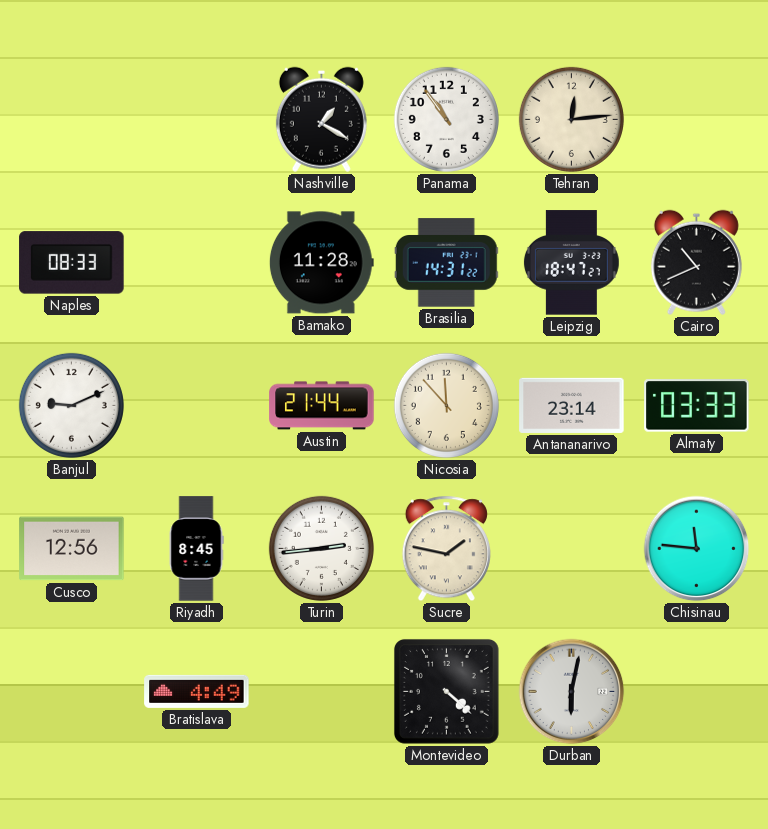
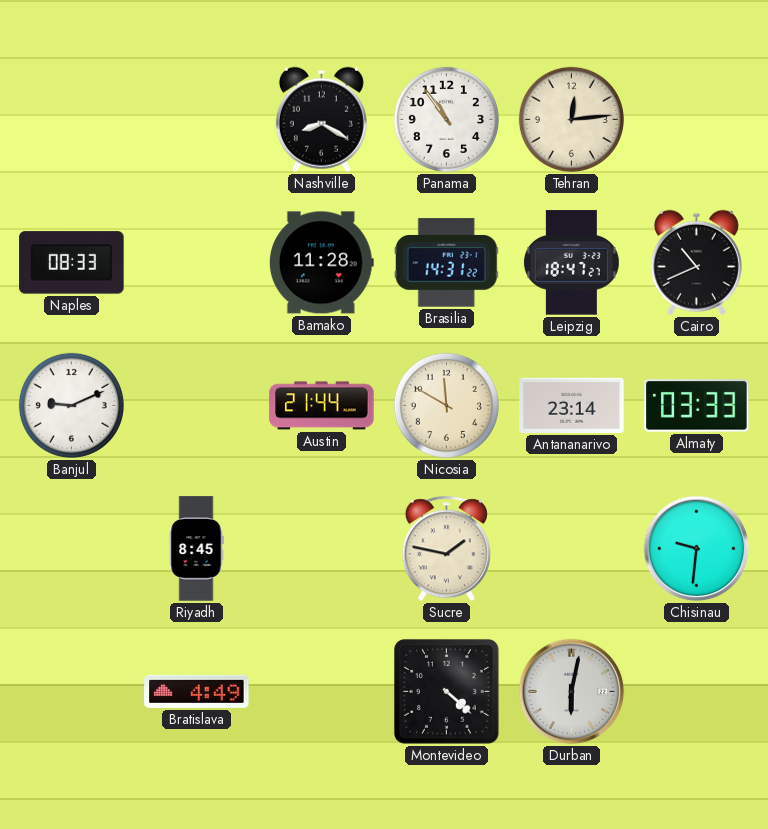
Nashville: 1:20 -> 8:20 (321, 119)
Nicosia: 11:53 -> 11:50 (446, 405)
Cusco: 12:56 -> none (72, 549)
Turin: 2:44 -> none (321, 548)
Chisinau: 11:46 -> 9:31 (697, 549)
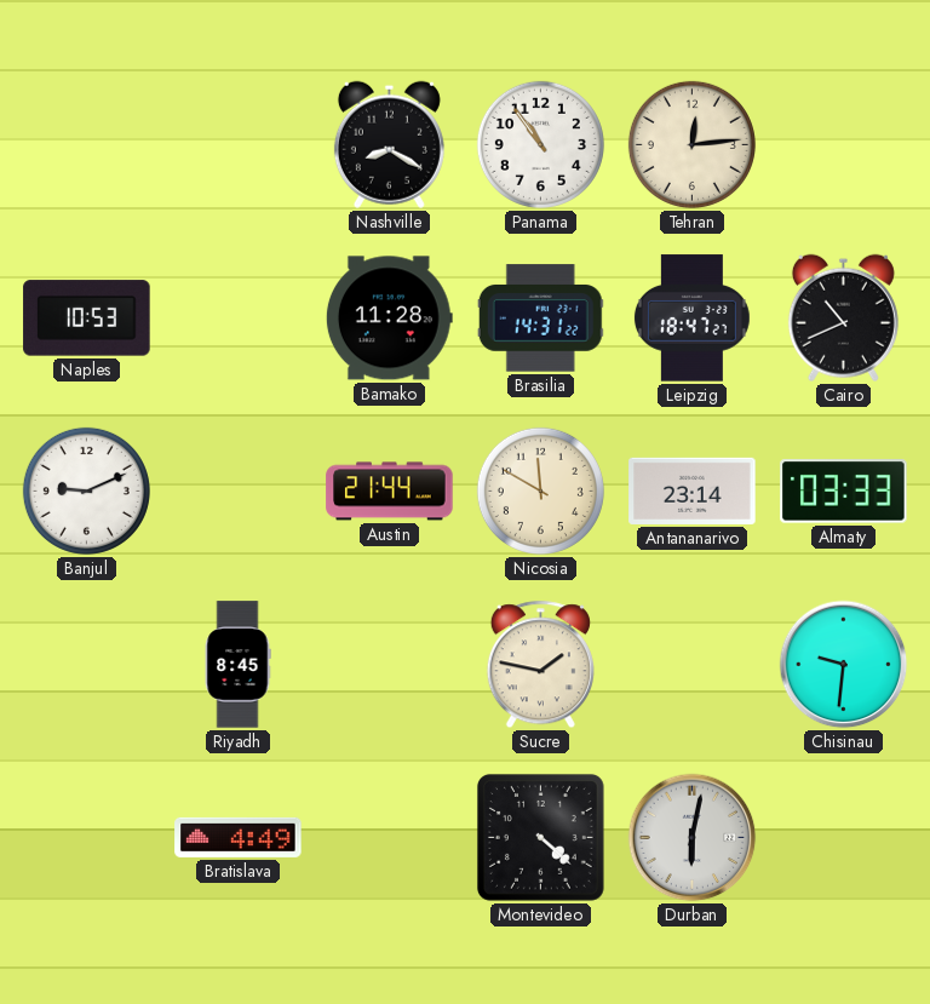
Naples: 08:33 -> 10:53 (87, 319)
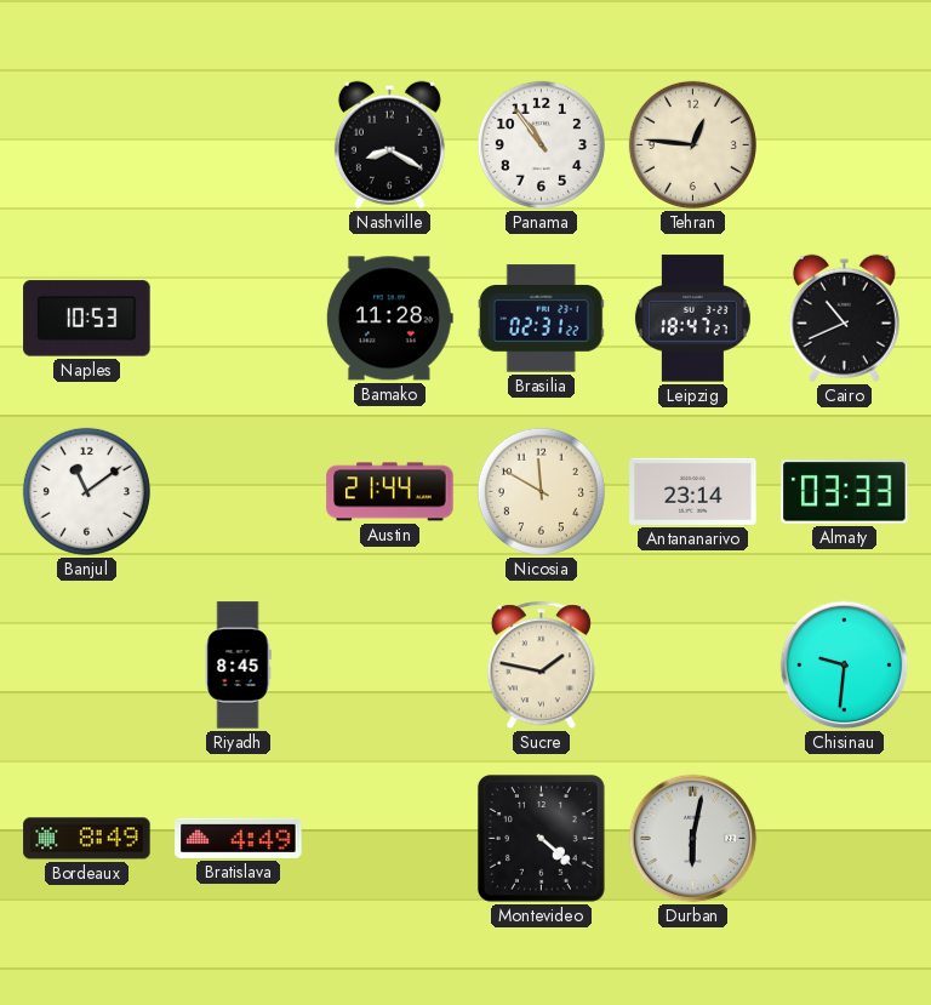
Tehran: 12:14 -> 12:46 (692, 144)
Brasilia: 14:31 -> 02:31 (541, 319)
Banjul: 9:11 -> 11:09 (86, 491)
Bordeaux: none -> 8:49 (87, 839)
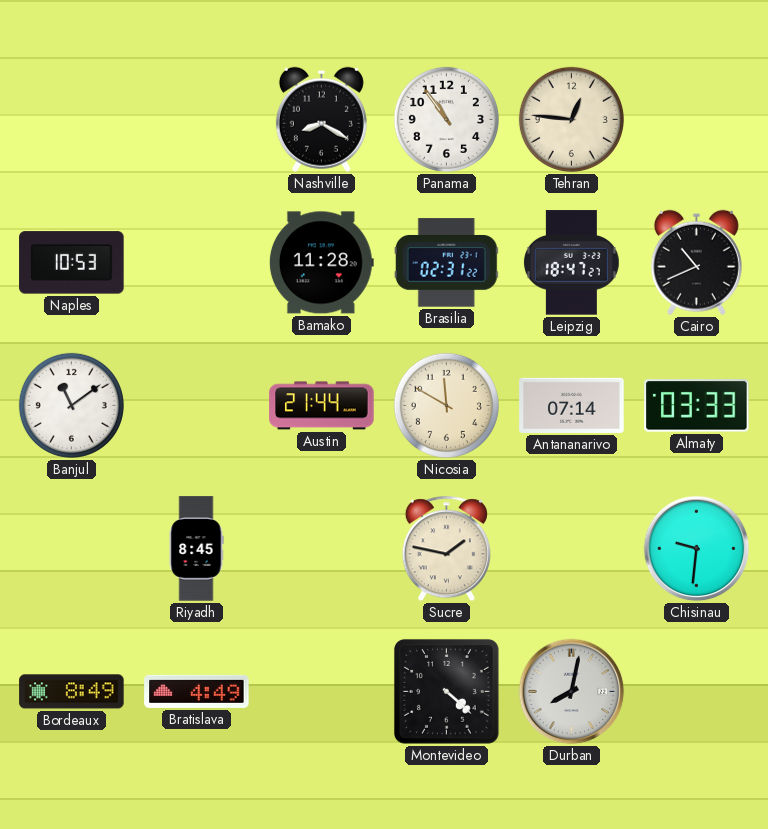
Antananarivo: 23:14 -> 07:14 (572, 405)
Durban: 6:02 -> 8:02 (572, 692)
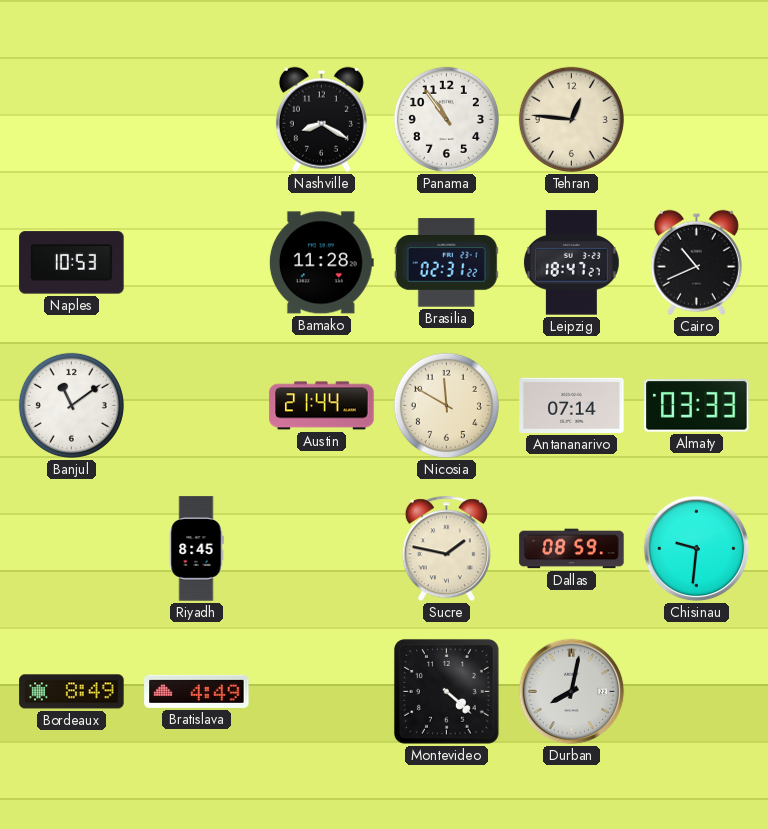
Dallas: none -> 08:59 (572, 549)
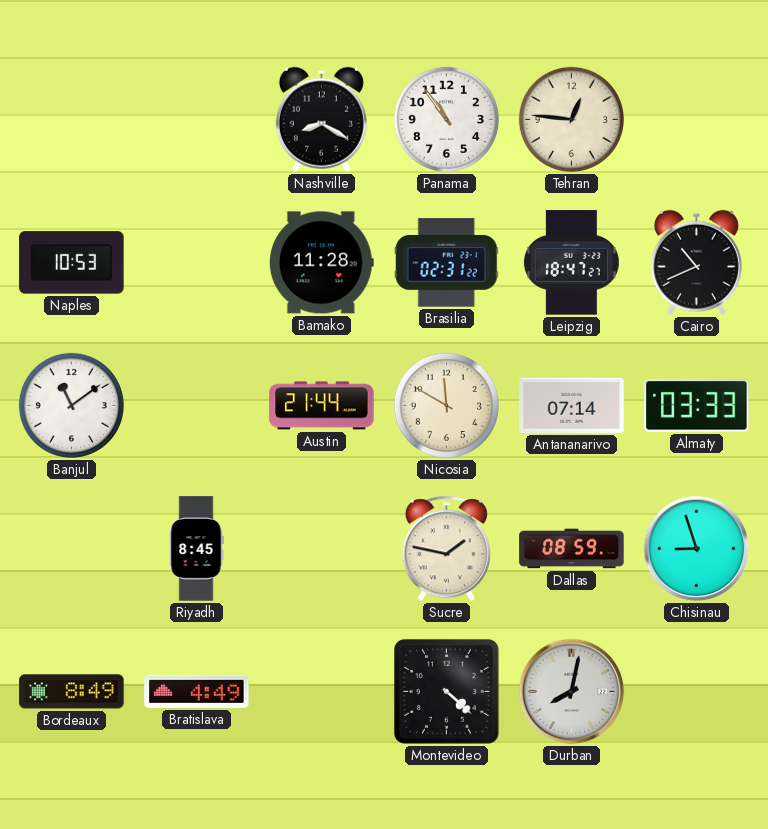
Chisinau: 9:31 -> 8:57 (697, 549)
